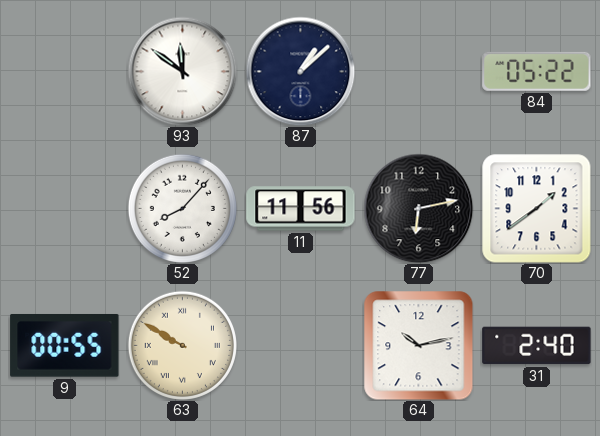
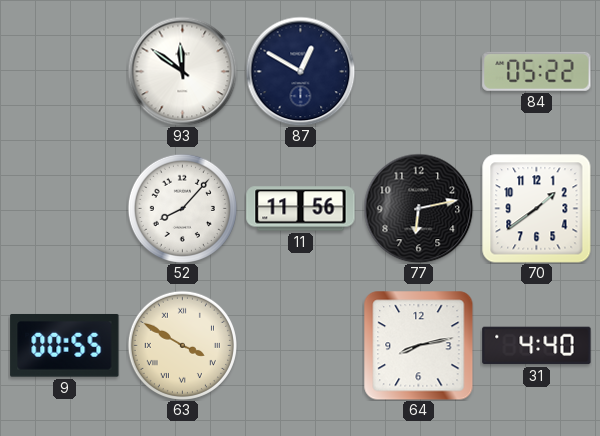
87: 1:08 -> 12:50 (300, 71)
63: 9:50 -> 3:50 (182, 345)
64: 10:13 -> 8:13 (418, 345)
31: 2:40 -> 4:40 (537, 346)
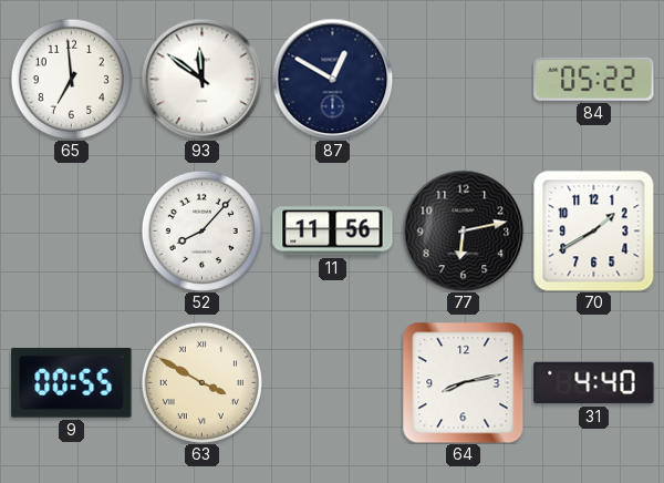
65: none -> 6:59 (71, 79)
70: 1:39 -> 1:40 (593, 230)
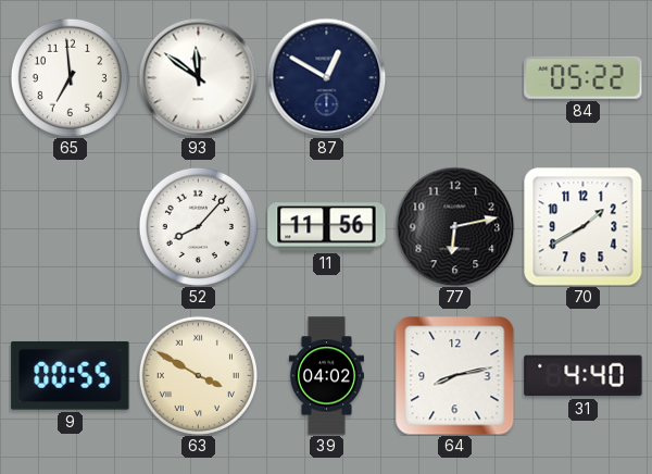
39: none -> 04:02 (326, 376)
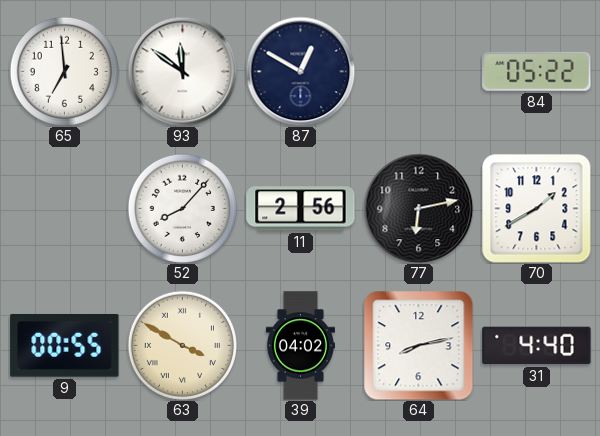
11: 11:56 -> 2:56 (301, 209)
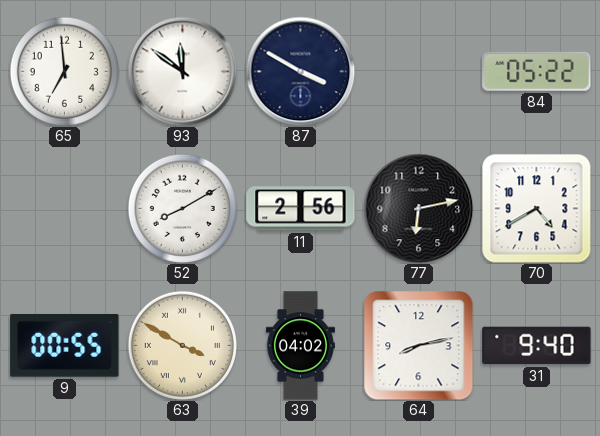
87: 12:50 -> 3:50 (300, 71)
52: 8:07 -> 8:10 (182, 208)
70: 1:40 -> 4:40 (536, 208)
31: 4:40 -> 9:40 (537, 346)
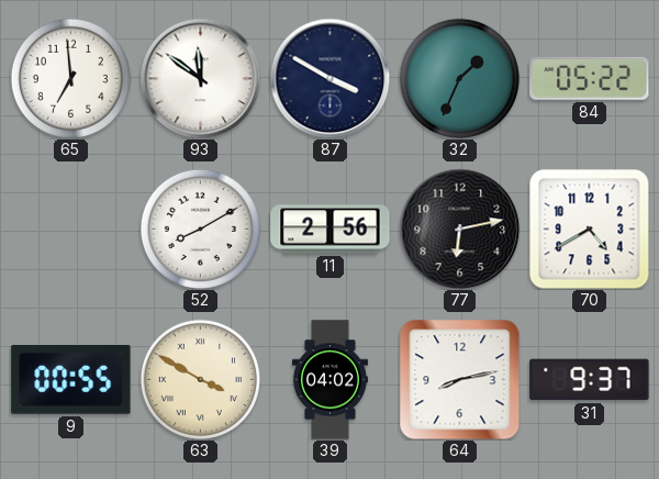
32: none -> 1:34 (459, 78)
31: 9:40 -> 9:37 (590, 380)
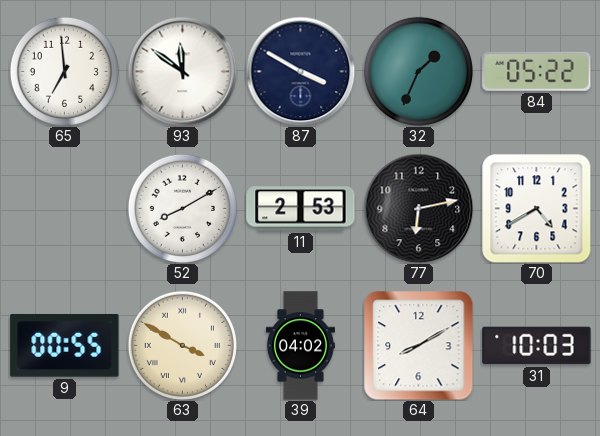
11: 2:56 -> 2:53 (301, 209)
64: 8:13 -> 8:10 (418, 345)
31: 9:37 -> 10:03 (537, 346)
